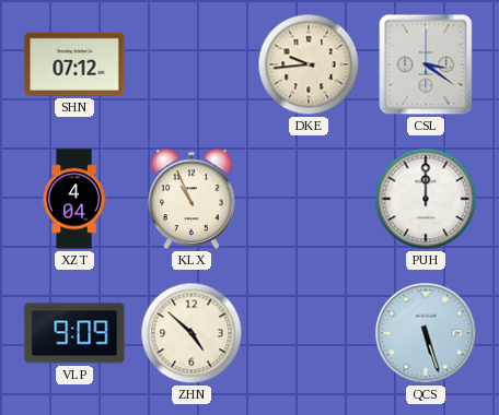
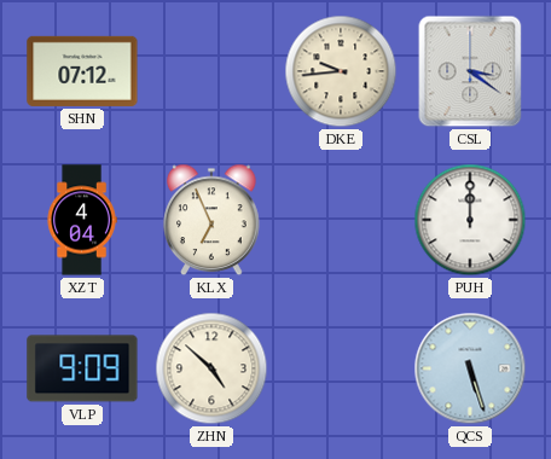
KLX: 10:56 -> 6:56 (211, 220)
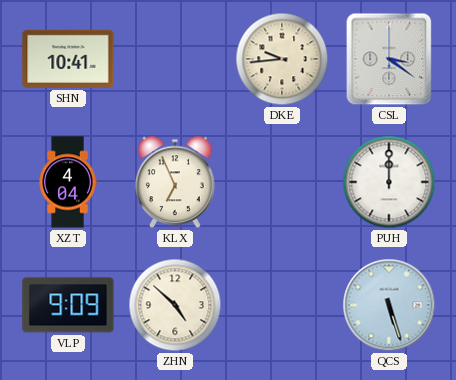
SHN: 07:12 -> 10:41 (68, 59)
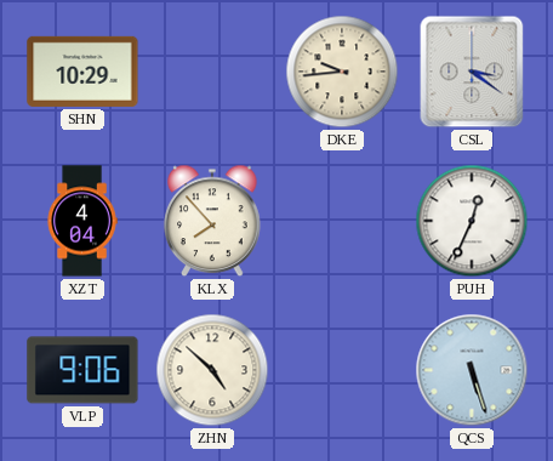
SHN: 10:41 -> 10:29 (82, 72)
KLX: 6:56 -> 7:53 (212, 221)
PUH: 12:00 -> 12:34 (472, 221)
VLP: 9:09 -> 9:06 (82, 370)
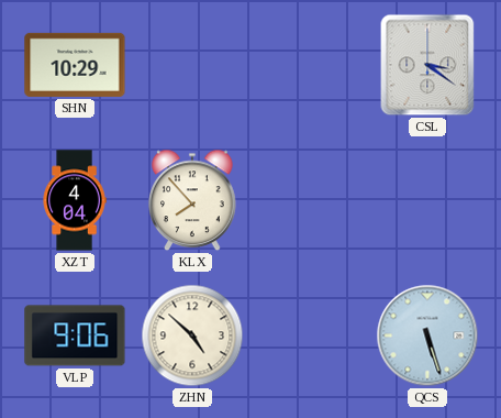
DKE: 9:44 -> none (342, 72)
PUH: 12:34 -> none (472, 221)
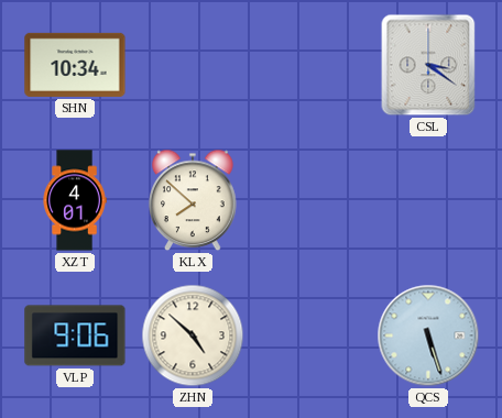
SHN: 10:29 -> 10:34 (75, 65)
XZT: 4:04 -> 4:01 (75, 200)
KLX: 7:53 -> 7:52 (193, 200)
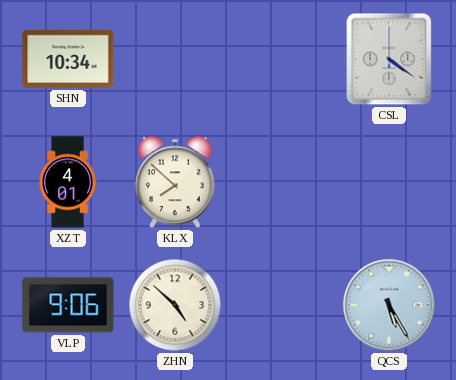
CSL: 3:21 -> 4:21 (389, 59)
QCS: 5:27 -> 5:25 (389, 305)
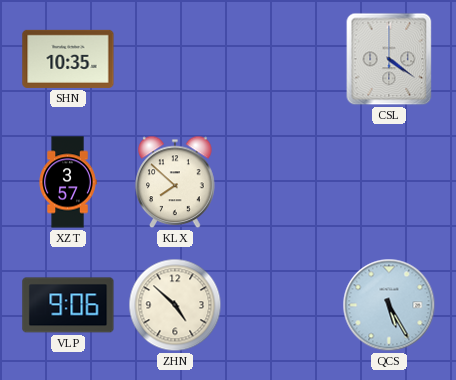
SHN: 10:34 -> 10:35 (68, 59)
XZT: 4:01 -> 3:57 (68, 182)
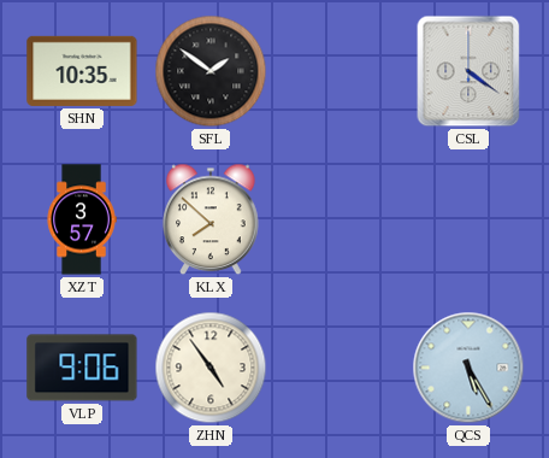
SFL: none -> 1:51 (211, 71)
ZHN: 4:52 -> 4:54 (211, 368)
